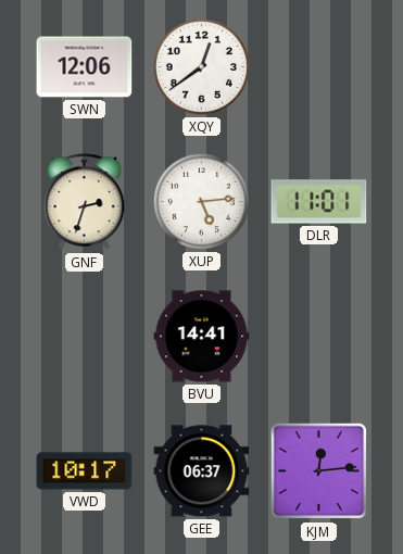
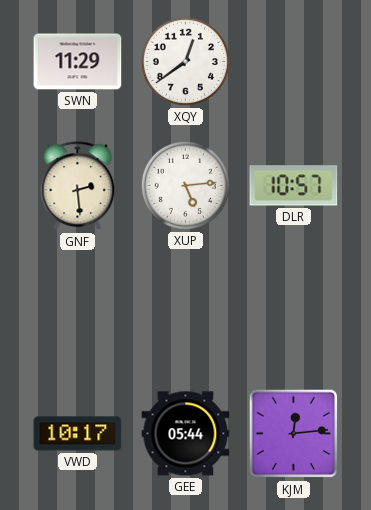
SWN: 12:06 -> 11:29 (78, 62)
GNF: 2:33 -> 2:29 (78, 186)
DLR: 11:01 -> 10:57 (294, 186)
BVU: 14:41 -> none (202, 337)
GEE: 06:37 -> 05:44 (186, 434)
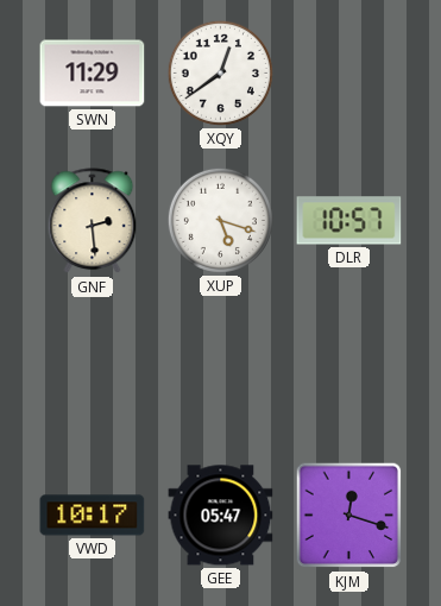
XUP: 5:14 -> 5:18 (220, 220)
GEE: 05:44 -> 05:47 (221, 516)
KJM: 12:14 -> 12:18 (349, 516)
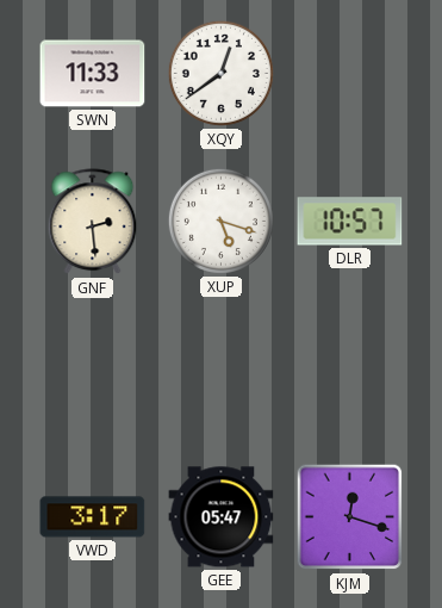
SWN: 11:29 -> 11:33 (93, 74)
VWD: 10:17 -> 3:17 (93, 517)
